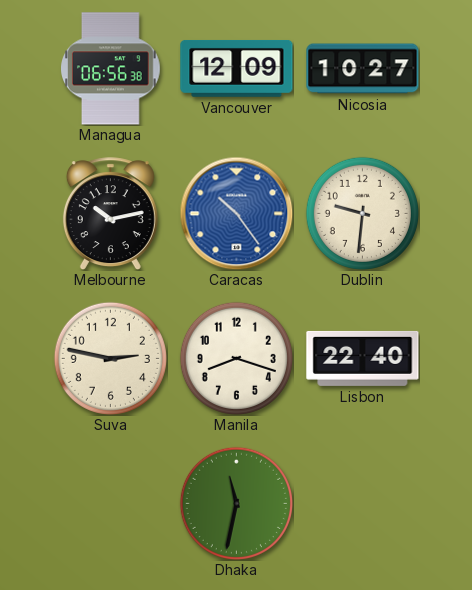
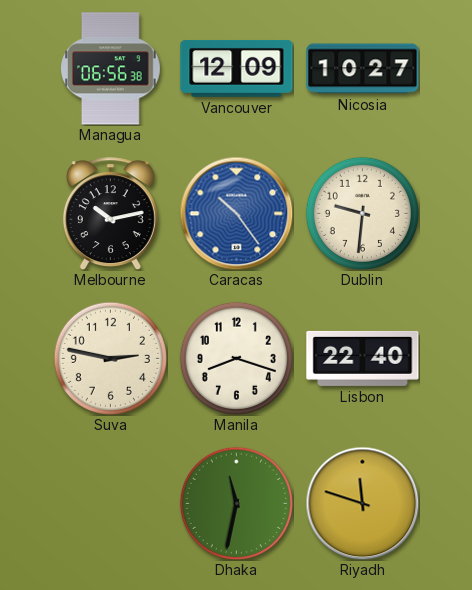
Riyadh: none -> 11:48 (362, 503)
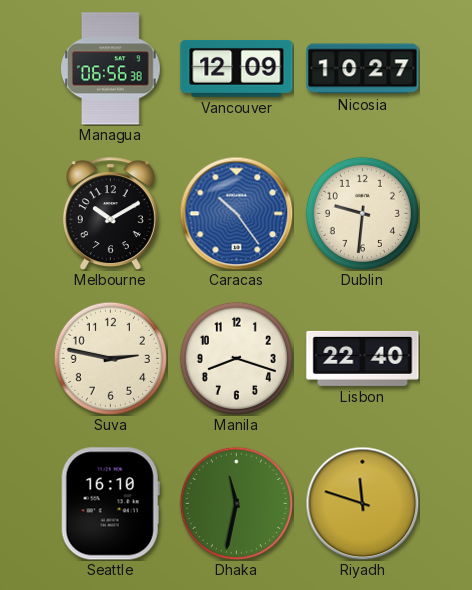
Melbourne: 10:13 -> 10:10 (110, 213)
Seattle: none -> 16:10 (110, 504)
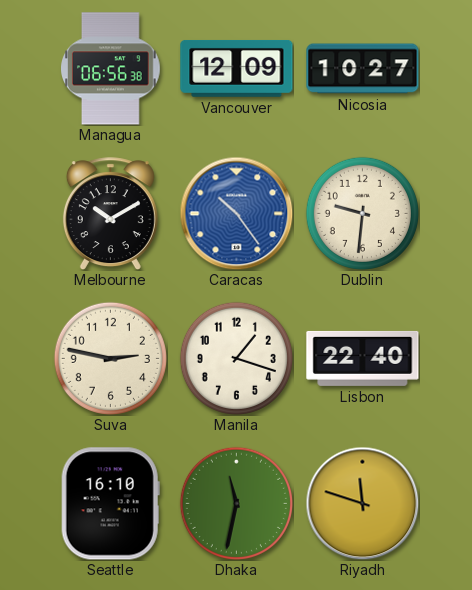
Manila: 8:18 -> 1:18 (236, 358)
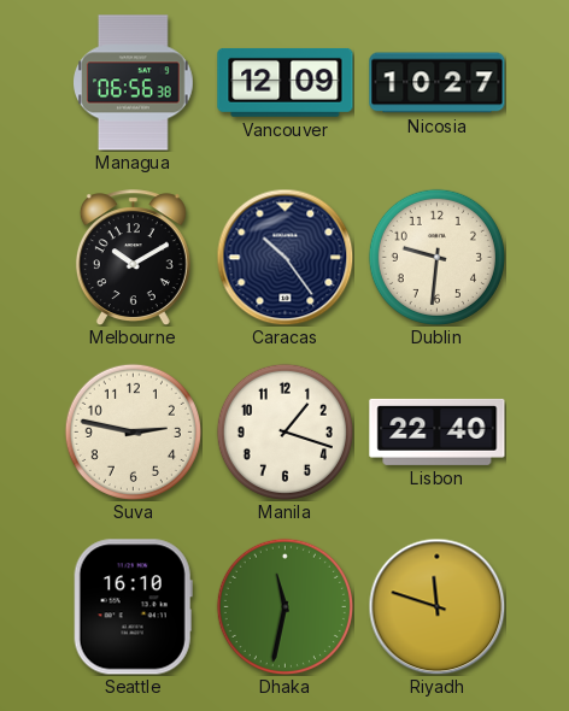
Caracas dial: blue -> navy (284, 257)
